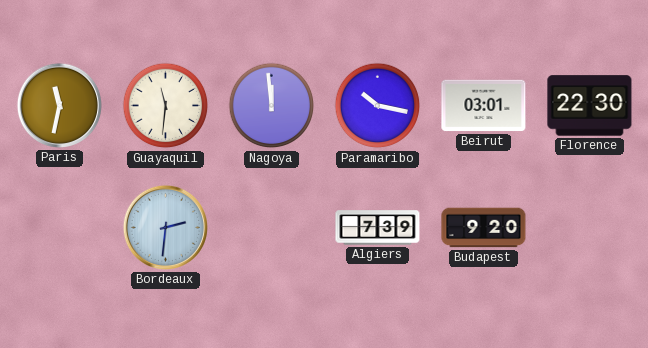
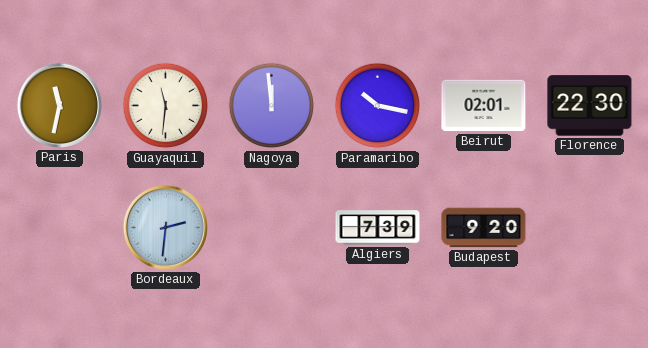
Beirut: 03:01 -> 02:01 (484, 106)
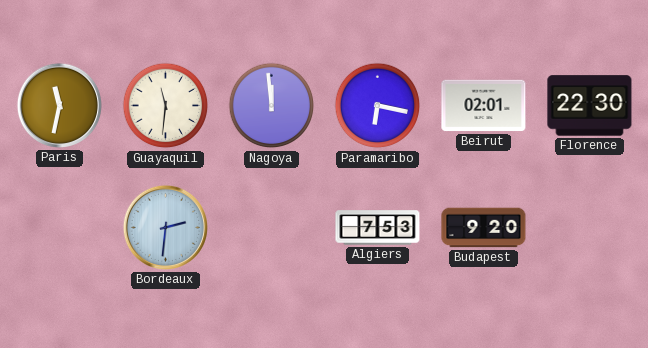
Paramaribo: 10:17 -> 6:17 (378, 106)
Algiers: 7:39 -> 7:53 (378, 228)
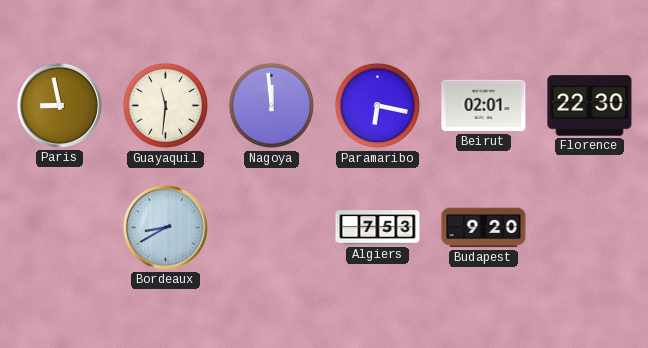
Paris: 11:32 -> 8:58 (59, 105)
Bordeaux: 2:31 -> 8:40 (165, 227)
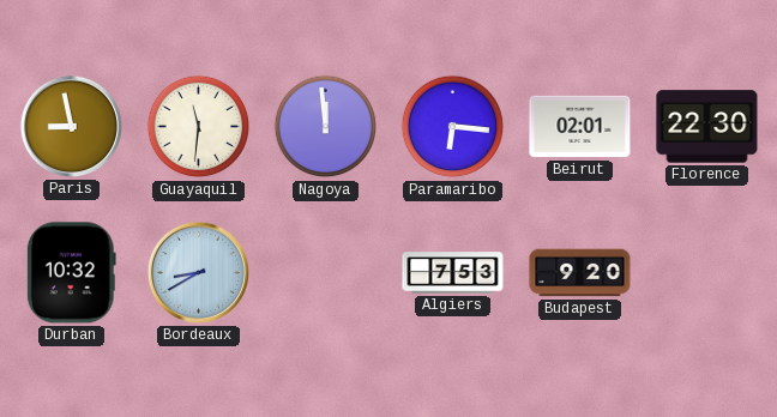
Paramaribo: 6:17 -> 6:16 (453, 127)
Durban: none -> 10:32 (71, 273)
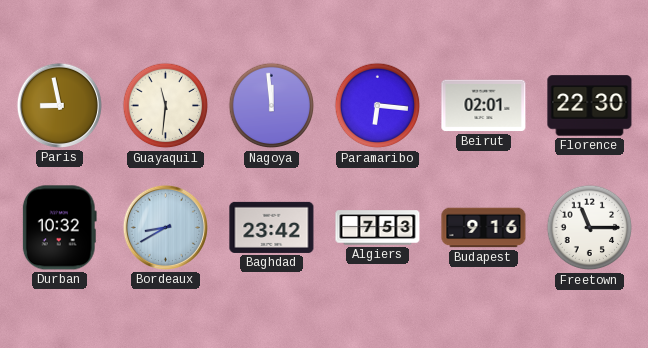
Baghdad: none -> 23:42 (272, 227)
Budapest: 9:20 -> 9:16 (484, 228)
Freetown: none -> 11:15 (590, 228)
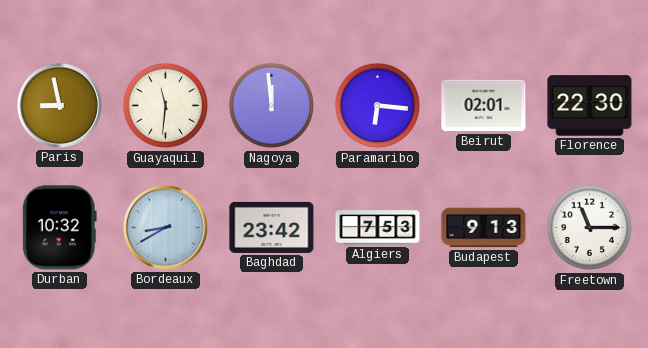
Budapest: 9:16 -> 9:13 (484, 228)
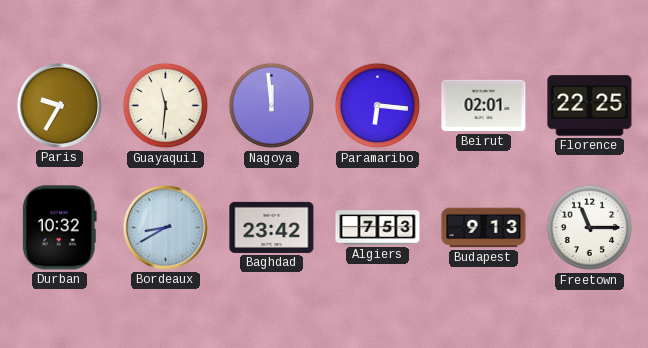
Paris: 8:58 -> 9:35 (59, 105)
Florence: 22:30 -> 22:25 (590, 106)
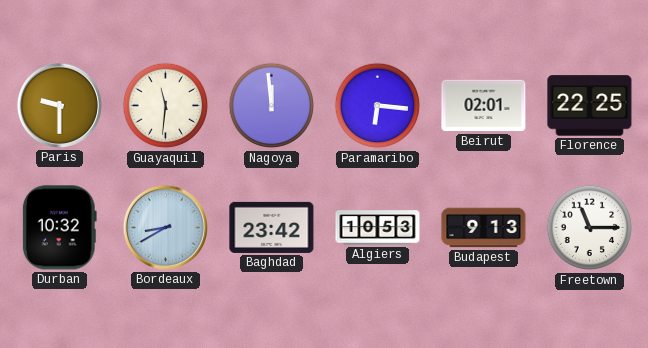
Paris: 9:35 -> 9:30 (59, 105)
Algiers: 7:53 -> 10:53 (378, 228)
